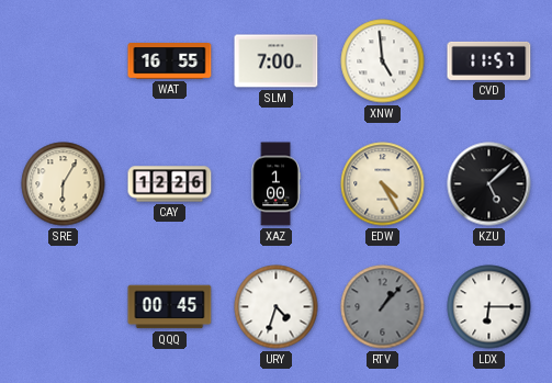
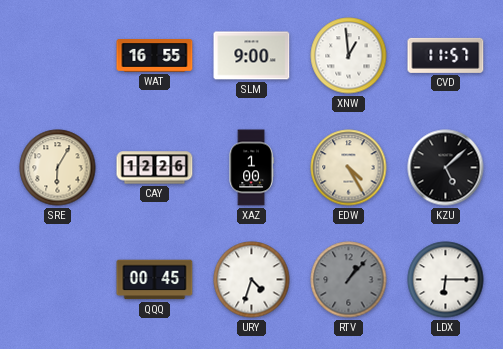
SLM: 7:00 -> 9:00 (252, 56)
XNW: 4:59 -> 12:59 (349, 56)
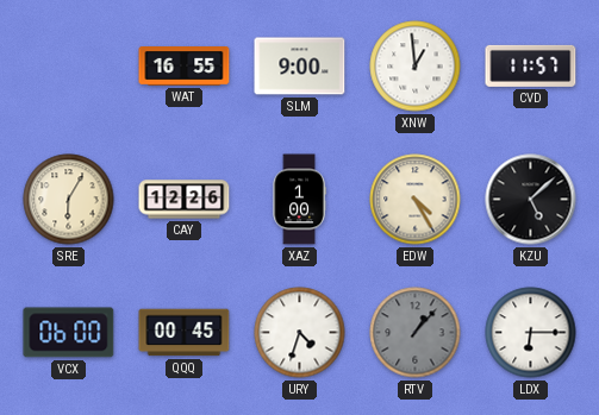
VCX: none -> 06:00 (69, 333)
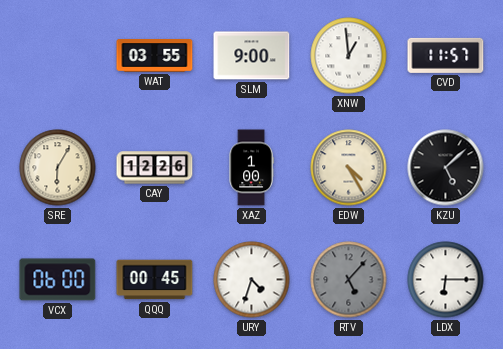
WAT: 16:55 -> 03:55 (155, 56)
RTV: 1:07 -> 5:07 (349, 280)
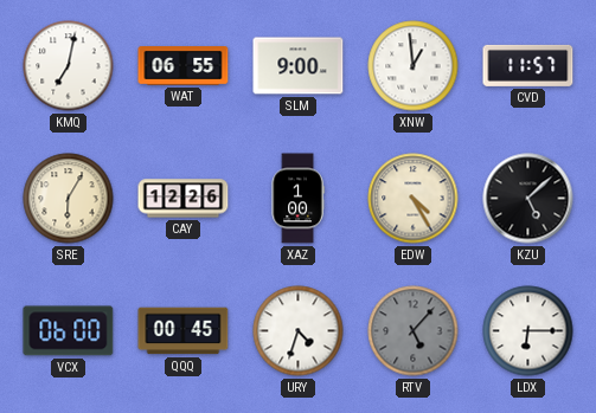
KMQ: none -> 7:02 (69, 66)
WAT: 03:55 -> 06:55 (184, 66)
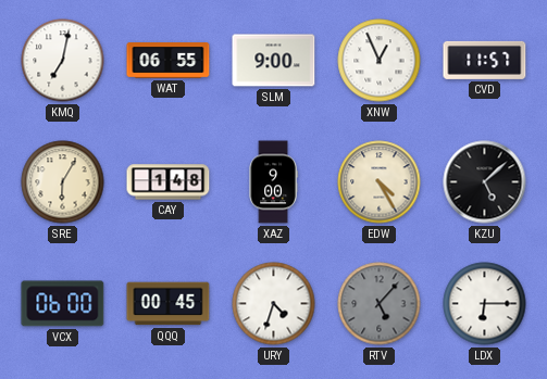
XNW: 12:59 -> 12:56 (380, 61)
CAY: 12:26 -> 1:48 (169, 182)
XAZ: 1:00 -> 9:00 (273, 182)
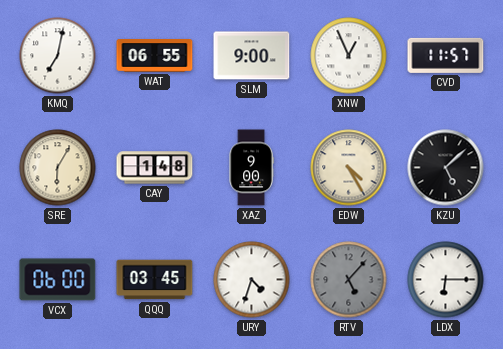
QQQ: 00:45 -> 03:45 (155, 280)
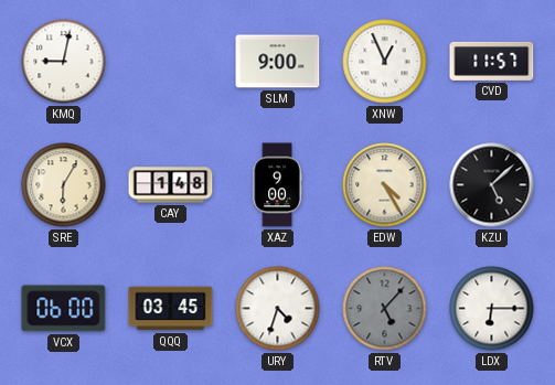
KMQ: 7:02 -> 9:02 (64, 62)
WAT: 06:55 -> none (155, 56)
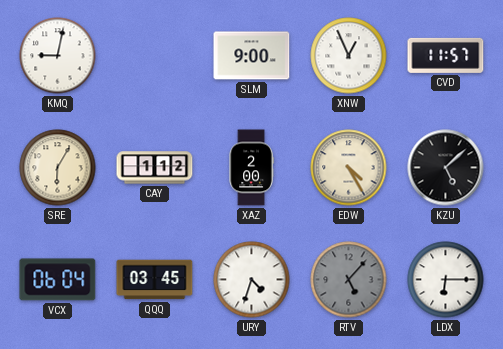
CAY: 1:48 -> 1:12 (155, 168)
XAZ: 9:00 -> 2:00 (251, 168)
VCX: 06:00 -> 06:04 (58, 280)
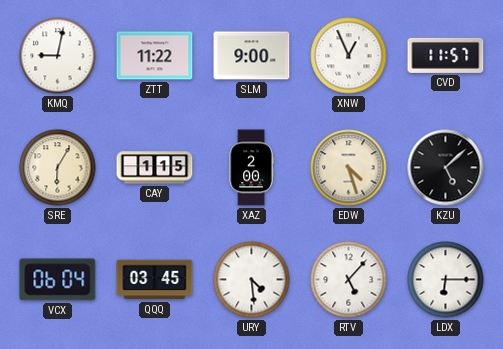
ZTT: none -> 11:22 (155, 56)
CAY: 1:12 -> 1:15 (155, 168)
EDW: 4:25 -> 4:27 (349, 168)
URY: 4:33 -> 4:29 (252, 280)
RTV dial: grey -> white (349, 280)
